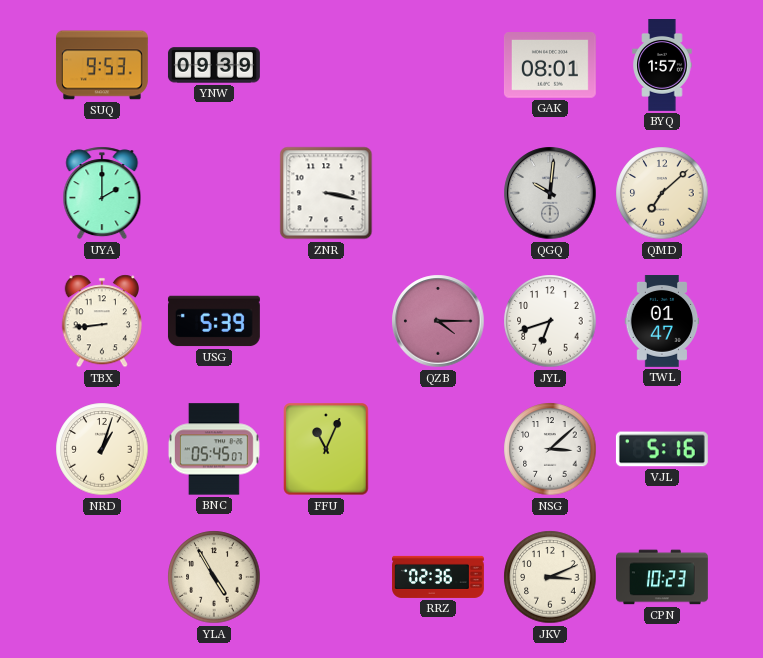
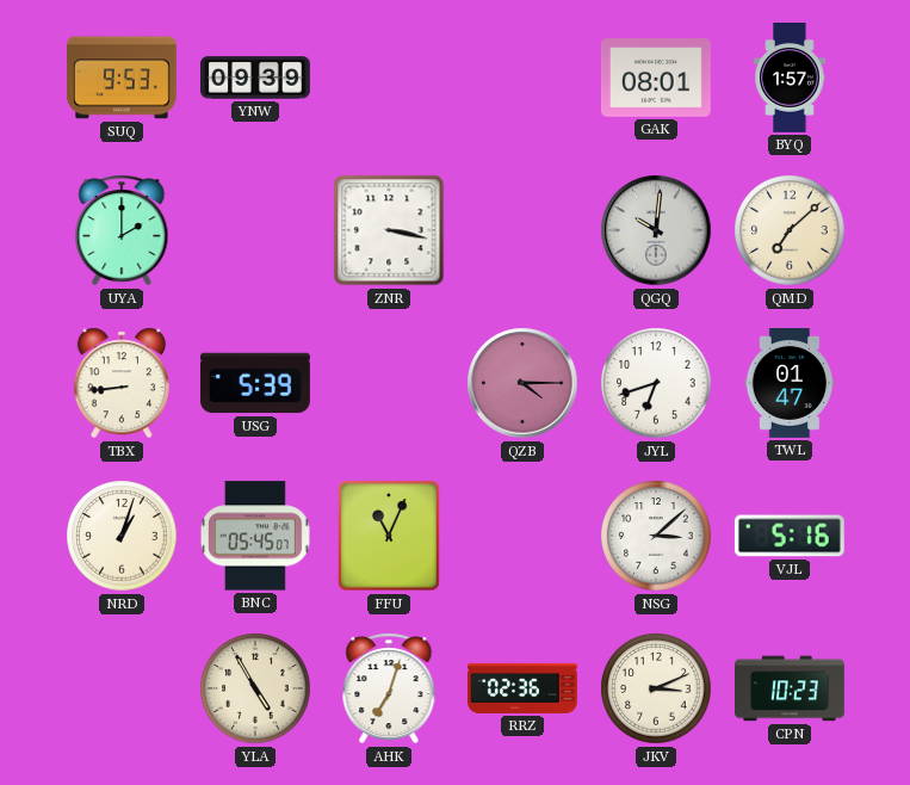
AHK: none -> 7:03 (389, 688)
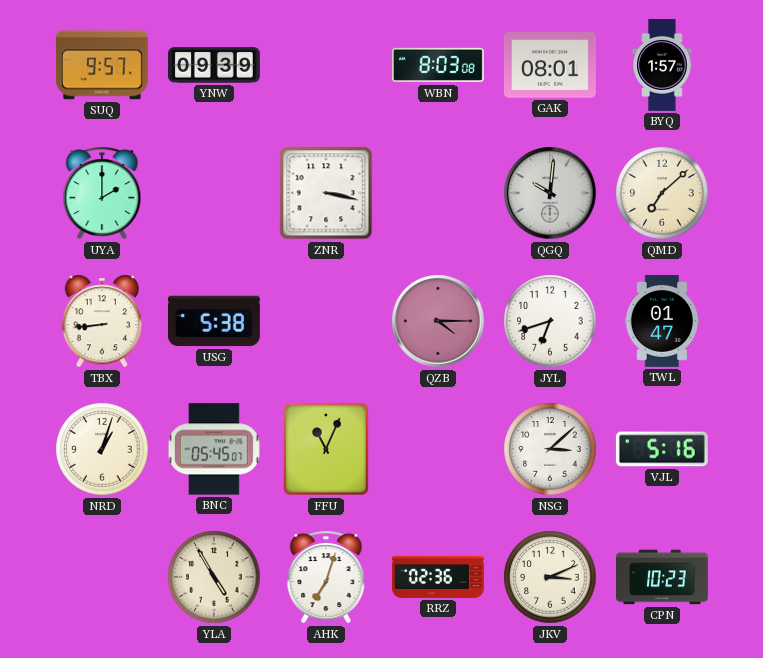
SUQ: 9:53 -> 9:57 (102, 65)
WBN: none -> 8:03 (438, 65)
USG: 5:39 -> 5:38 (214, 321)
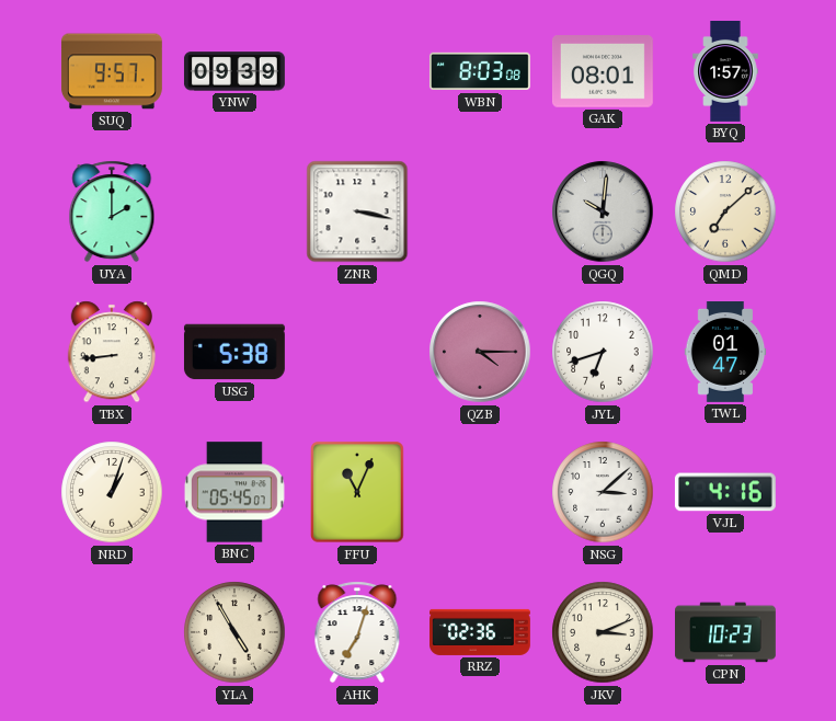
VJL: 5:16 -> 4:16 (725, 492)
